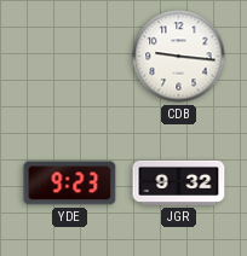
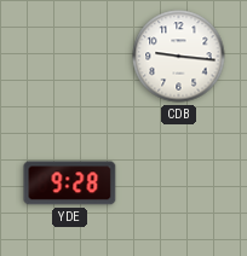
YDE: 9:23 -> 9:28 (70, 184)
JGR: 9:32 -> none (179, 182)
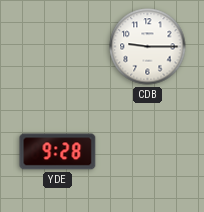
CDB: 9:16 -> 9:15 (148, 47)
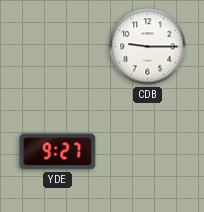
YDE: 9:28 -> 9:27 (58, 152)
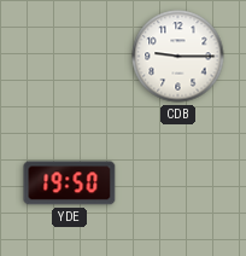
YDE: 9:27 -> 19:50 (70, 184)
